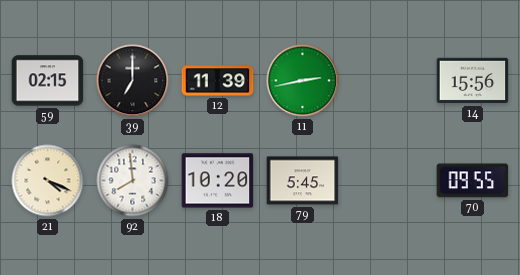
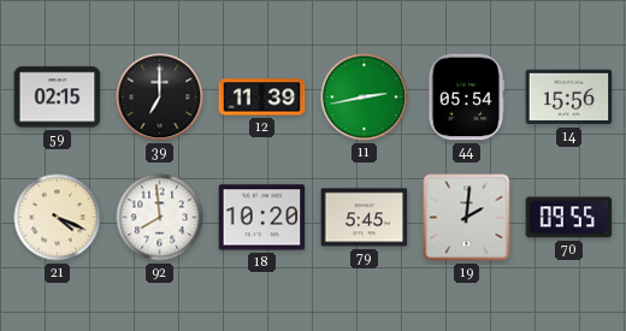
44: none -> 05:54 (466, 97)
19: none -> 2:01 (467, 218)
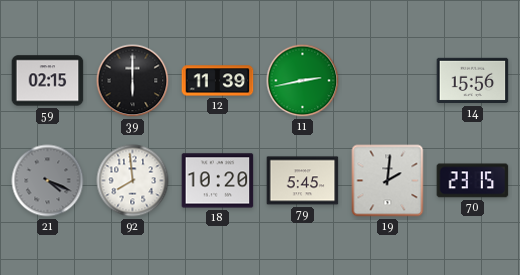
39: 7:00 -> 6:00 (133, 81)
44: 05:54 -> none (466, 97)
21 dial: cream -> grey (48, 181)
70: 09:55 -> 23:15 (473, 181)
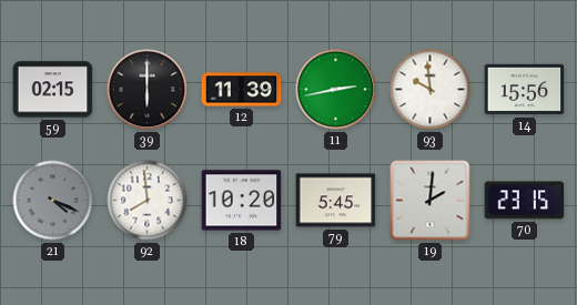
93: none -> 9:59 (431, 90)
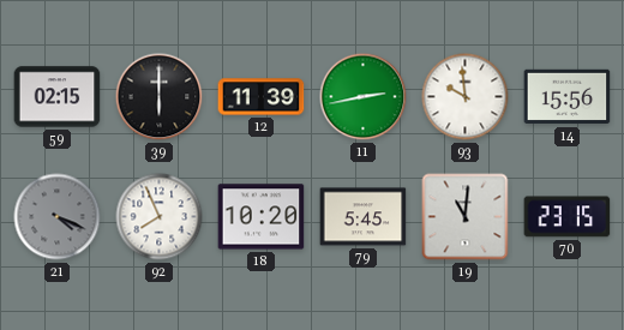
92: 7:59 -> 7:56 (160, 217)
19: 2:01 -> 11:01 (466, 217)
